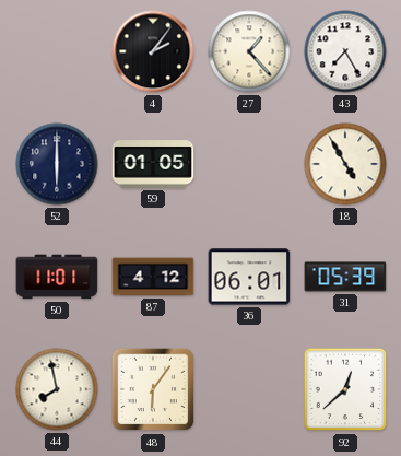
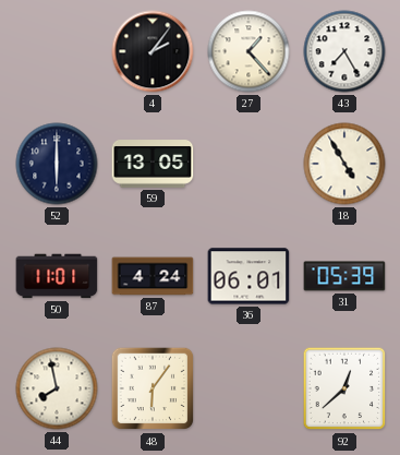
59: 01:05 -> 13:05 (153, 164)
87: 4:12 -> 4:24 (153, 276)
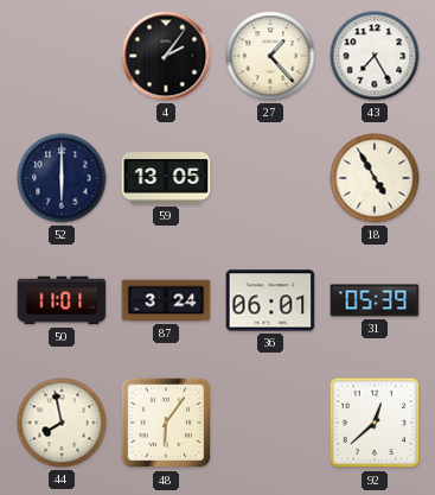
87: 4:24 -> 3:24 (166, 300)
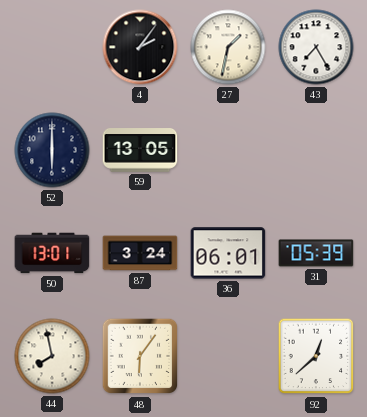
27: 1:23 -> 1:32 (228, 47)
18: 4:55 -> none (375, 178)
50: 11:01 -> 13:01 (52, 253)
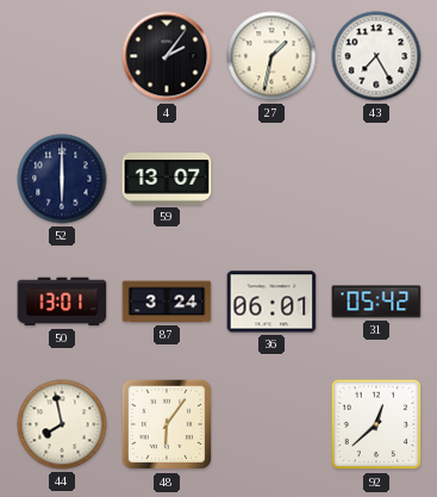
59: 13:05 -> 13:07 (167, 179)
31: 05:39 -> 05:42 (376, 302)
